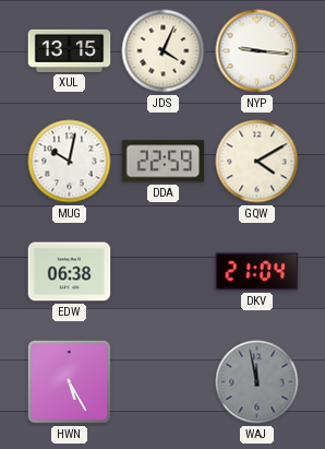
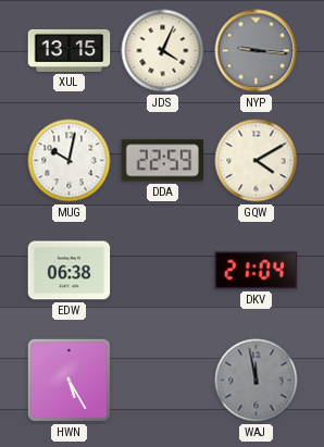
NYP dial: white -> grey (257, 51)
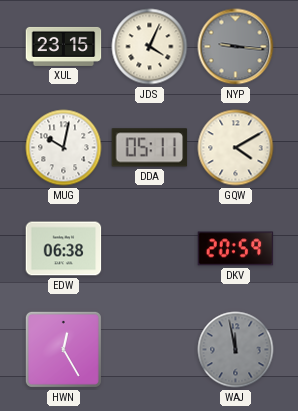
XUL: 13:15 -> 23:15 (64, 46)
DDA: 22:59 -> 05:11 (150, 148)
DKV: 21:04 -> 20:59 (236, 249)
HWN: 5:25 -> 12:25 (63, 349)
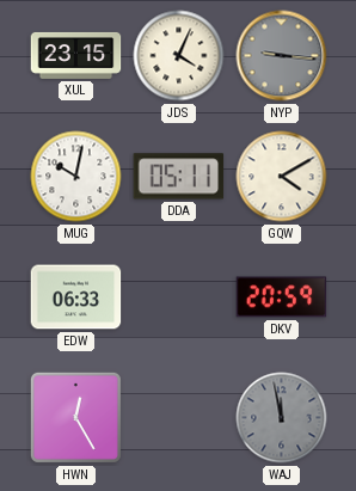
EDW: 06:38 -> 06:33 (76, 297)
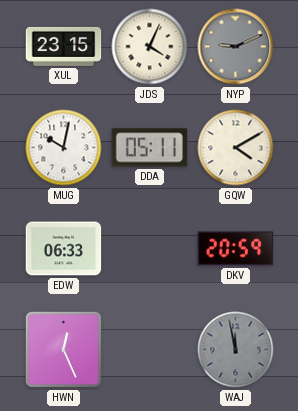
NYP: 9:16 -> 9:11 (236, 47)
HWN: 12:25 -> 12:26 (63, 349)
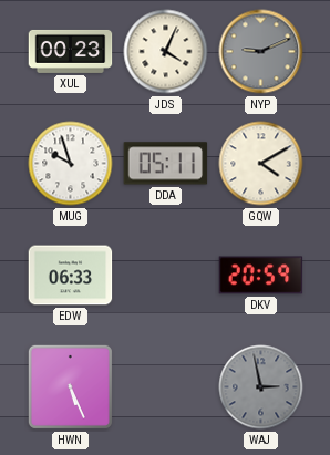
XUL: 23:15 -> 00:23 (71, 51)
MUG: 10:02 -> 9:57 (71, 164)
HWN: 12:26 -> 5:26 (70, 386)
WAJ: 11:58 -> 2:58 (261, 387)
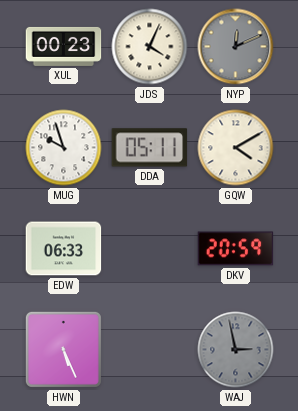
NYP: 9:11 -> 12:11 (236, 47)
